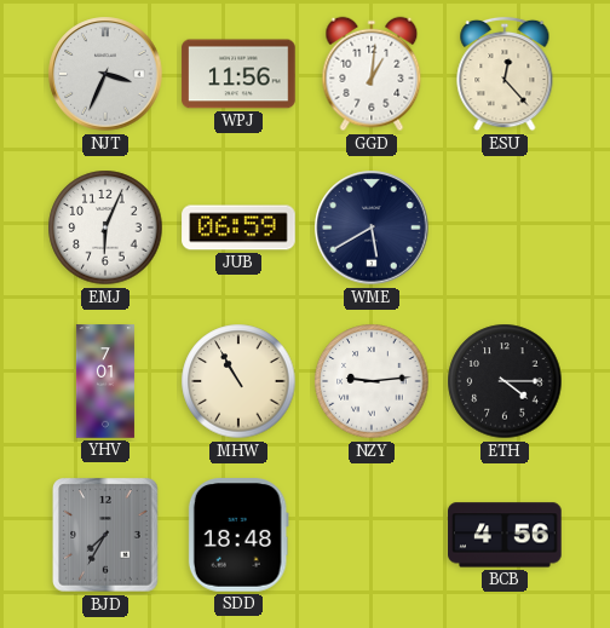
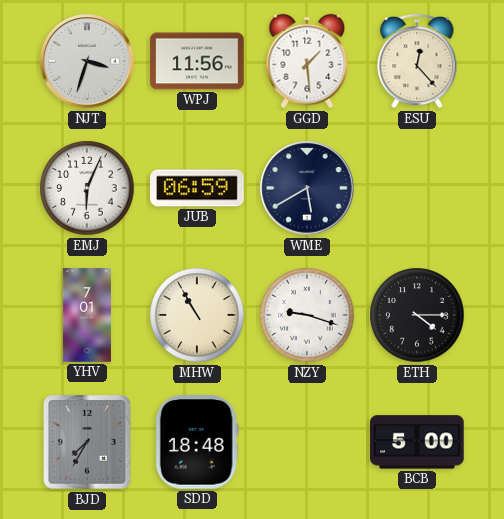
NJT: 3:34 -> 3:33 (87, 61)
GGD: 1:01 -> 1:29 (307, 61)
NZY: 9:14 -> 9:18 (307, 315)
BCB: 4:56 -> 5:00 (417, 442)
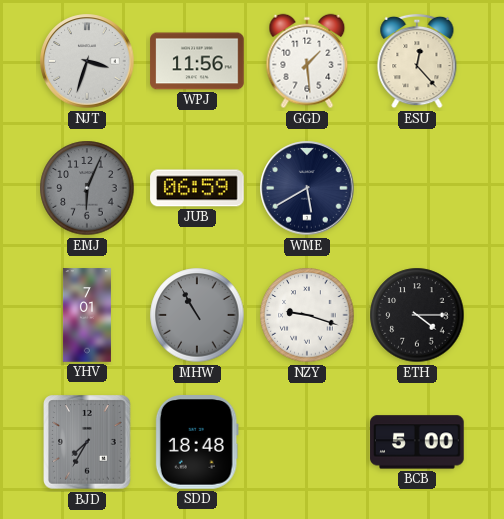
EMJ dial: white -> grey (87, 188)
MHW dial: cream -> grey (197, 315)
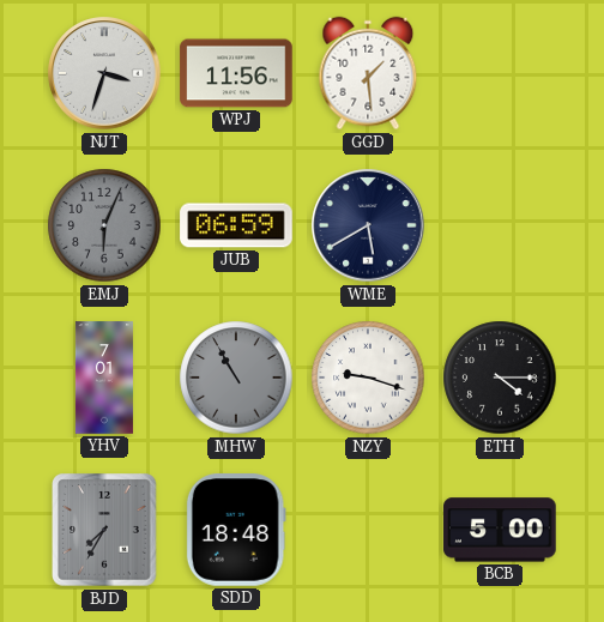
ESU: 12:23 -> none (417, 61)
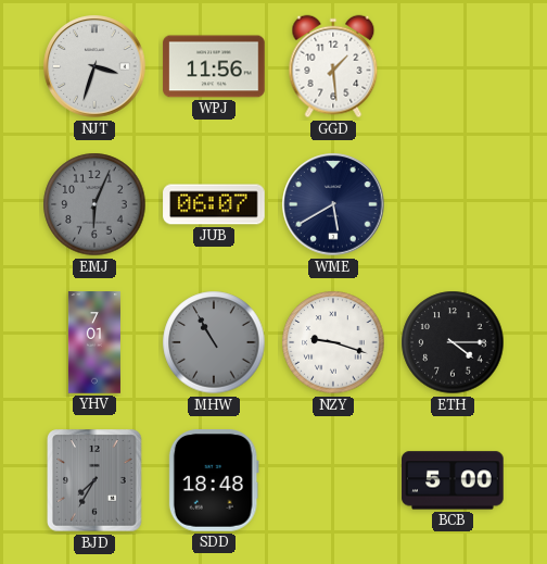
JUB: 06:59 -> 06:07 (214, 204)
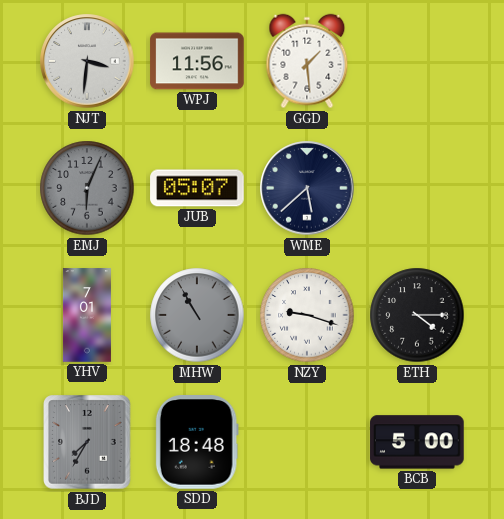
NJT: 3:33 -> 3:31 (87, 61)
JUB: 06:07 -> 05:07 (197, 188)
WME: 5:40 -> 5:38 (307, 188)
